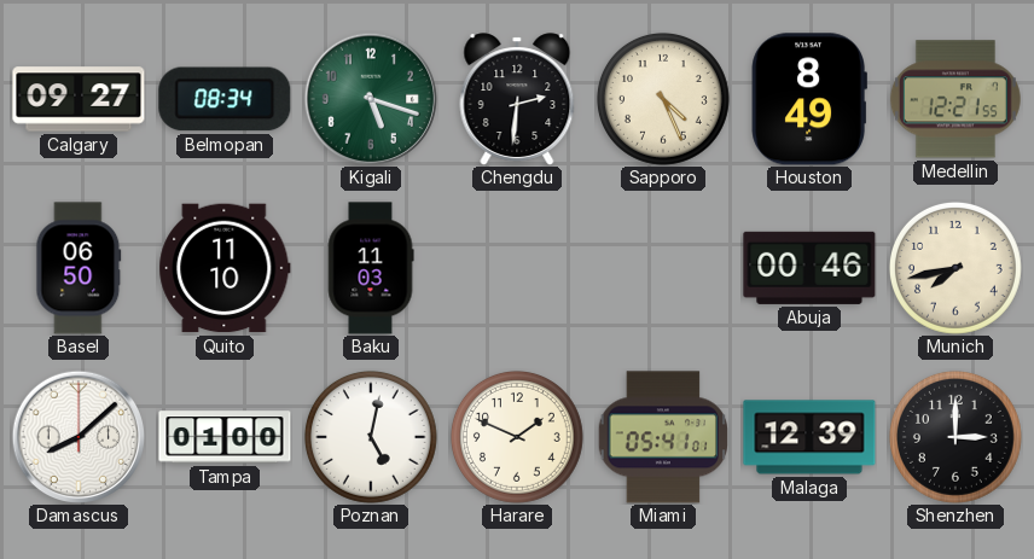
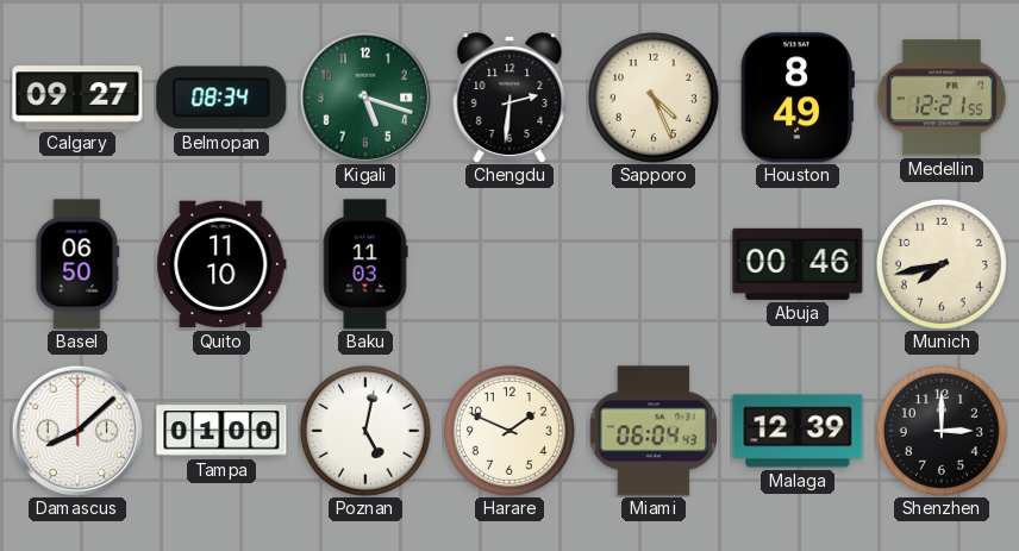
Miami: 05:41 -> 06:04 (654, 431)
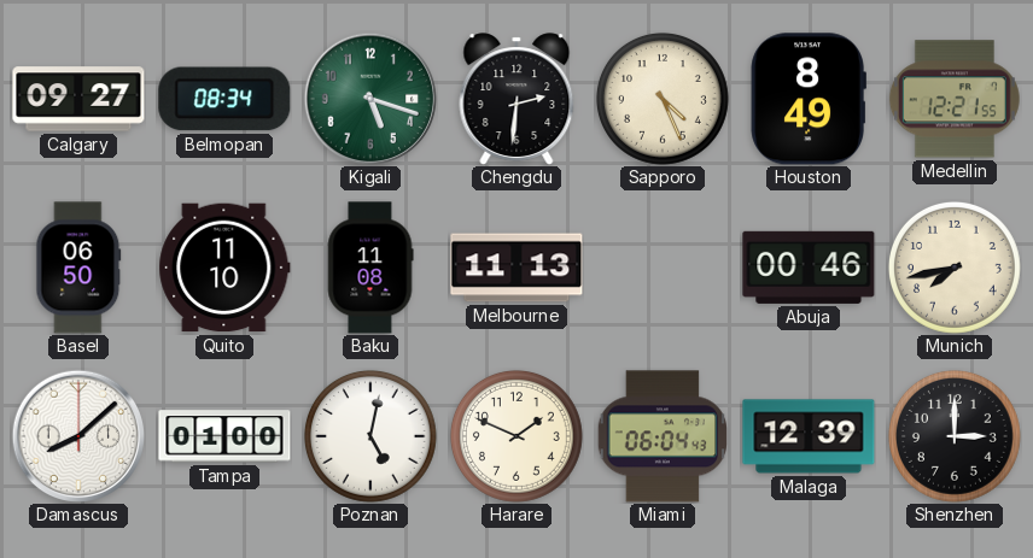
Baku: 11:03 -> 11:08 (370, 268)
Melbourne: none -> 11:13 (516, 268)
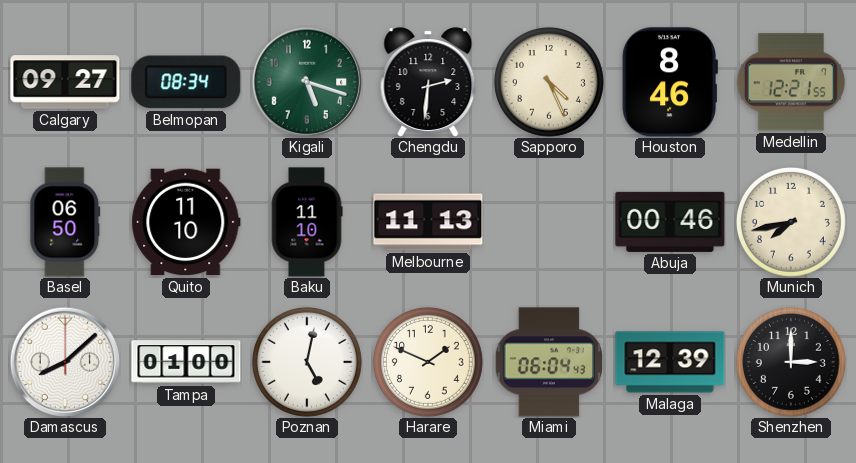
Houston: 8:49 -> 8:46 (670, 82)
Baku: 11:08 -> 11:10 (307, 222)
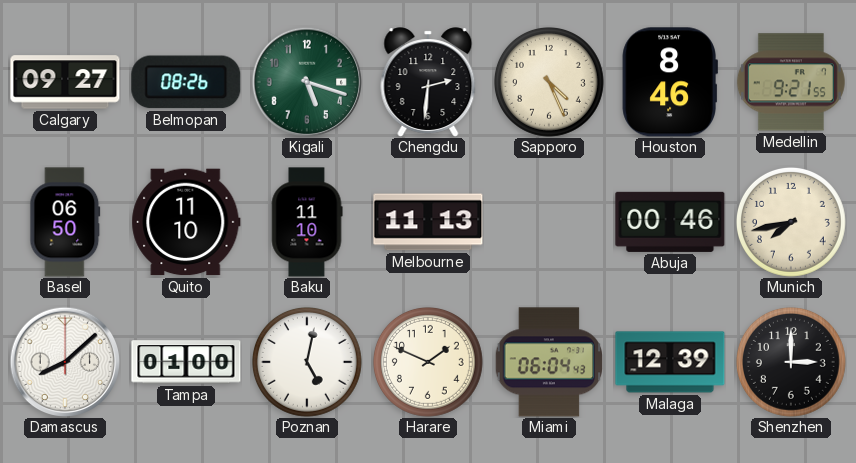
Belmopan: 08:34 -> 08:26 (186, 82)
Medellin: 12:21 -> 9:21 (791, 82)
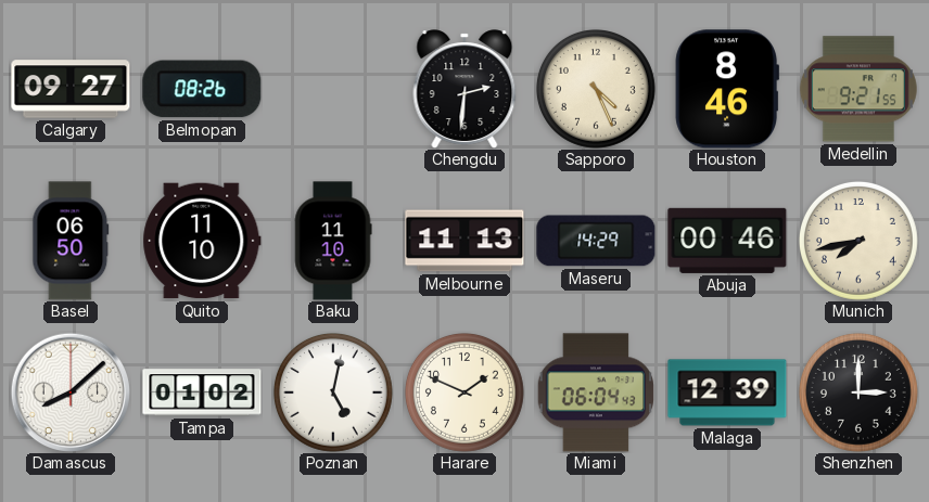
Kigali: 5:18 -> none (307, 82)
Maseru: none -> 14:29 (596, 241)
Tampa: 01:00 -> 01:02 (202, 392)
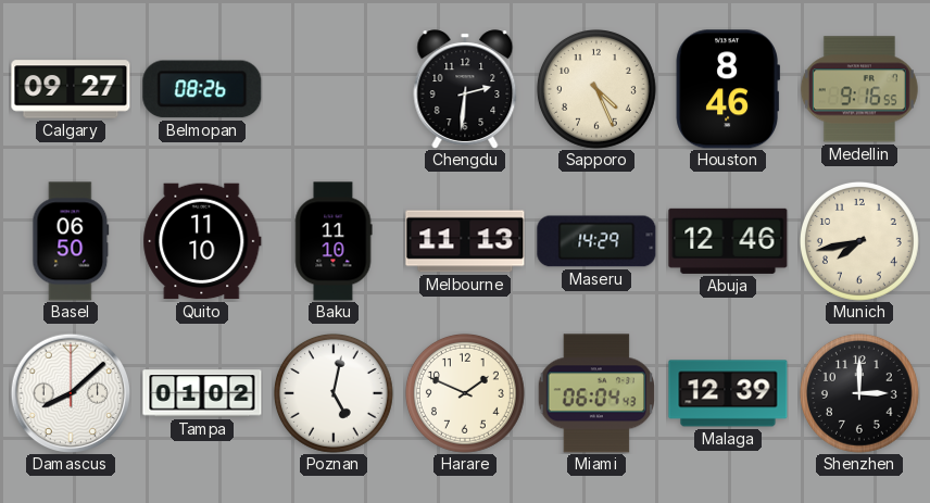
Medellin: 9:21 -> 9:16 (859, 89)
Abuja: 00:46 -> 12:46 (728, 241)
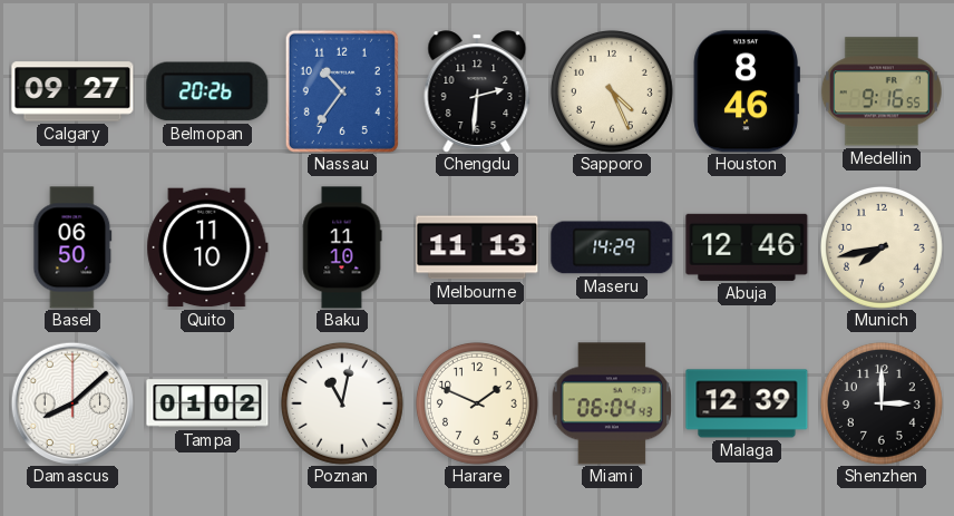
Belmopan: 08:26 -> 20:26 (207, 91)
Nassau: none -> 10:36 (342, 91)
Poznan: 5:02 -> 11:02 (342, 403)
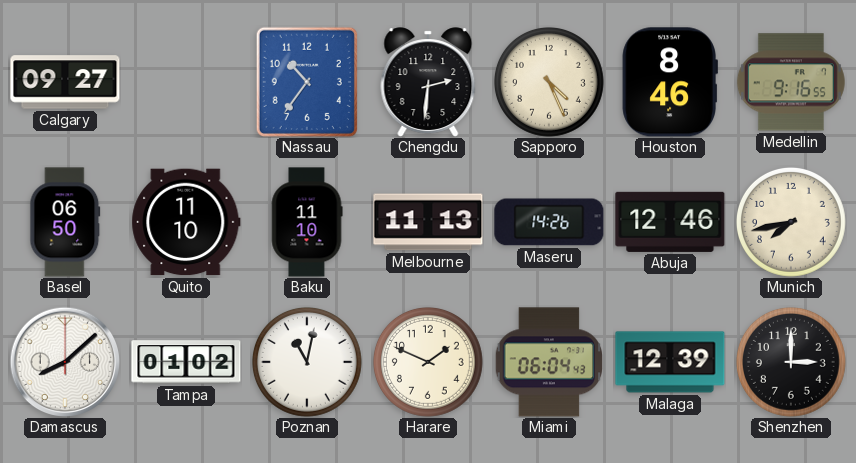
Belmopan: 20:26 -> none (207, 91)
Maseru: 14:29 -> 14:26 (549, 222)
